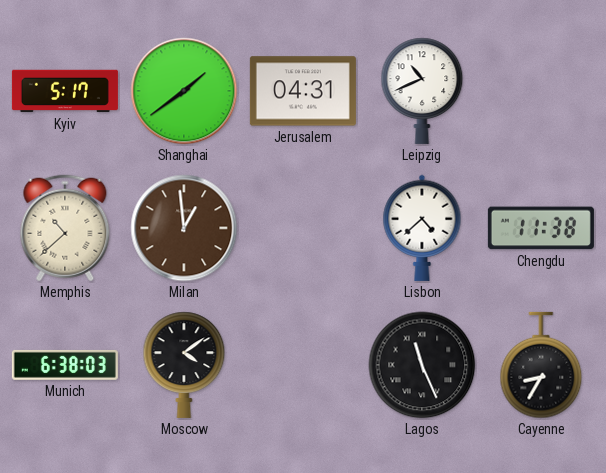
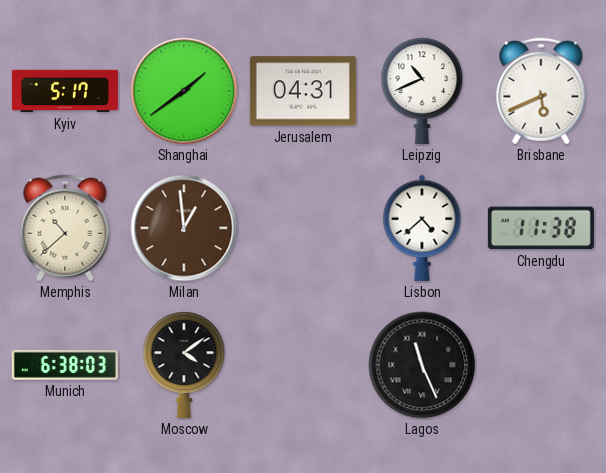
Brisbane: none -> 5:41 (541, 91)
Cayenne: 8:35 -> none (541, 365)
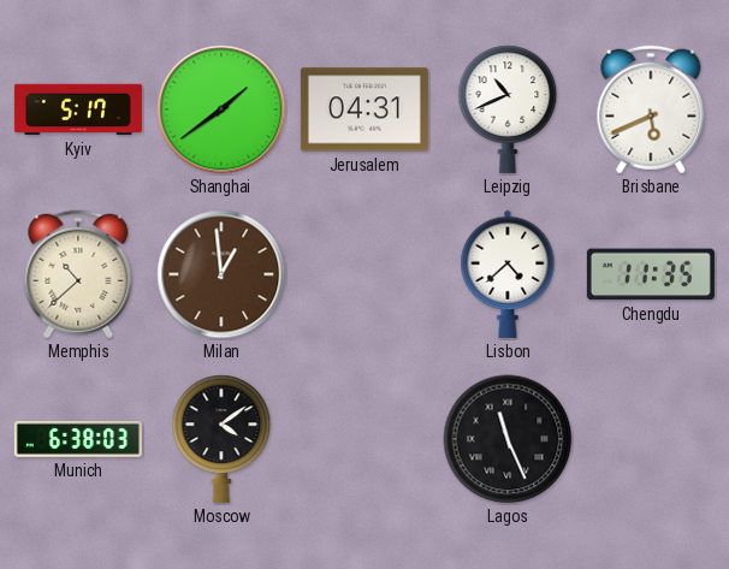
Chengdu: 11:38 -> 11:35 (651, 274)
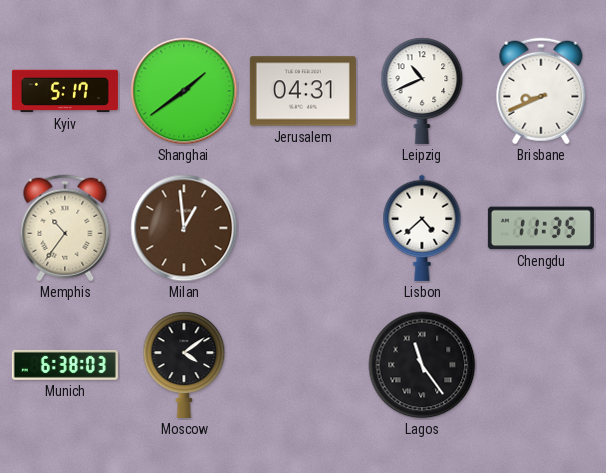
Brisbane: 5:41 -> 8:41 (541, 91)
Memphis: 10:38 -> 10:36 (65, 228)
Lagos: 11:26 -> 11:24 (422, 365)
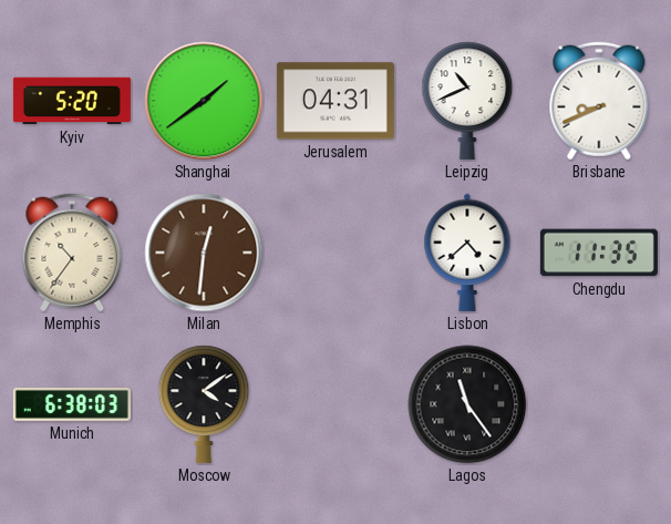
Kyiv: 5:17 -> 5:20 (72, 101)
Milan: 12:59 -> 12:31 (204, 253)
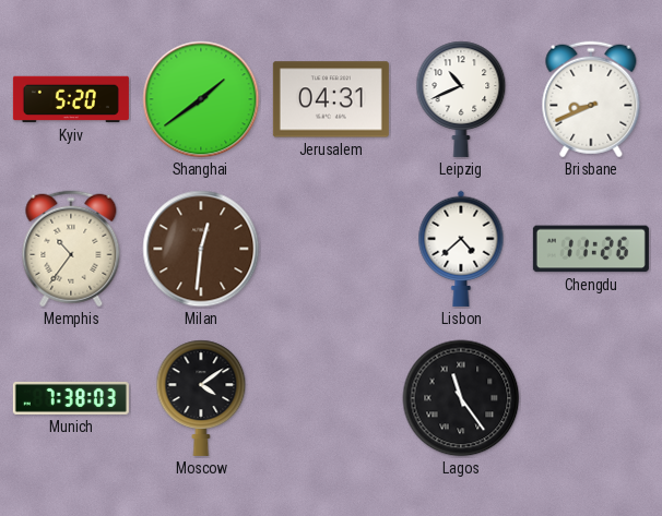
Chengdu: 11:35 -> 11:26 (591, 249)
Munich: 6:38 -> 7:38 (71, 398)
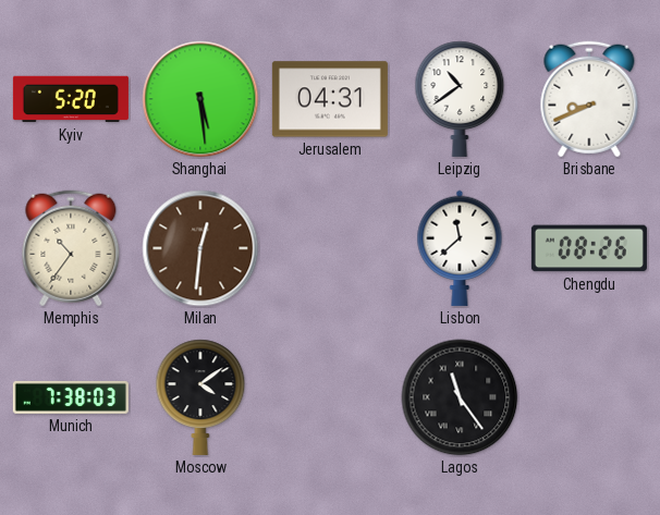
Shanghai: 1:39 -> 5:29 (200, 99)
Leipzig: 10:41 -> 10:39 (460, 99)
Lisbon: 4:38 -> 11:38 (460, 248)
Chengdu: 11:26 -> 08:26 (589, 248)
